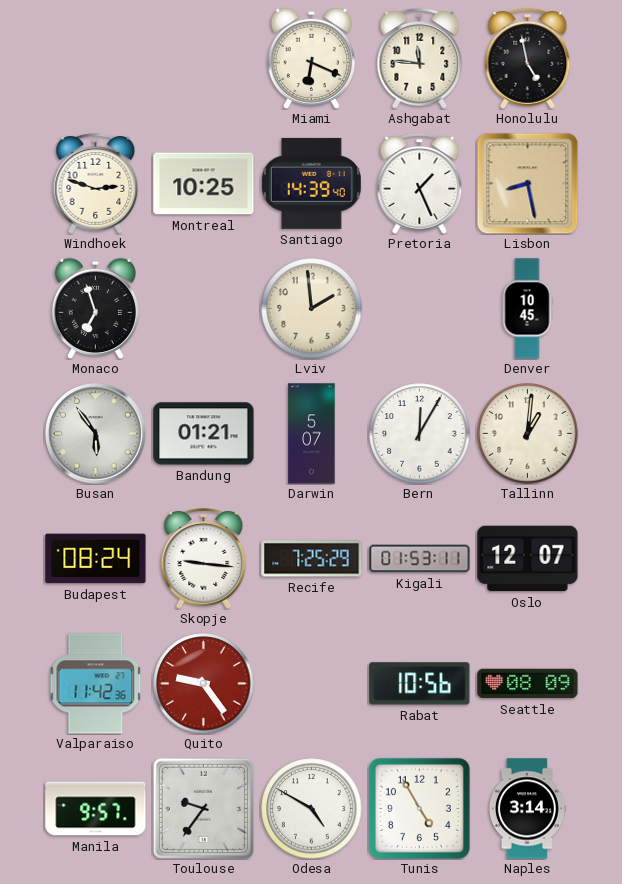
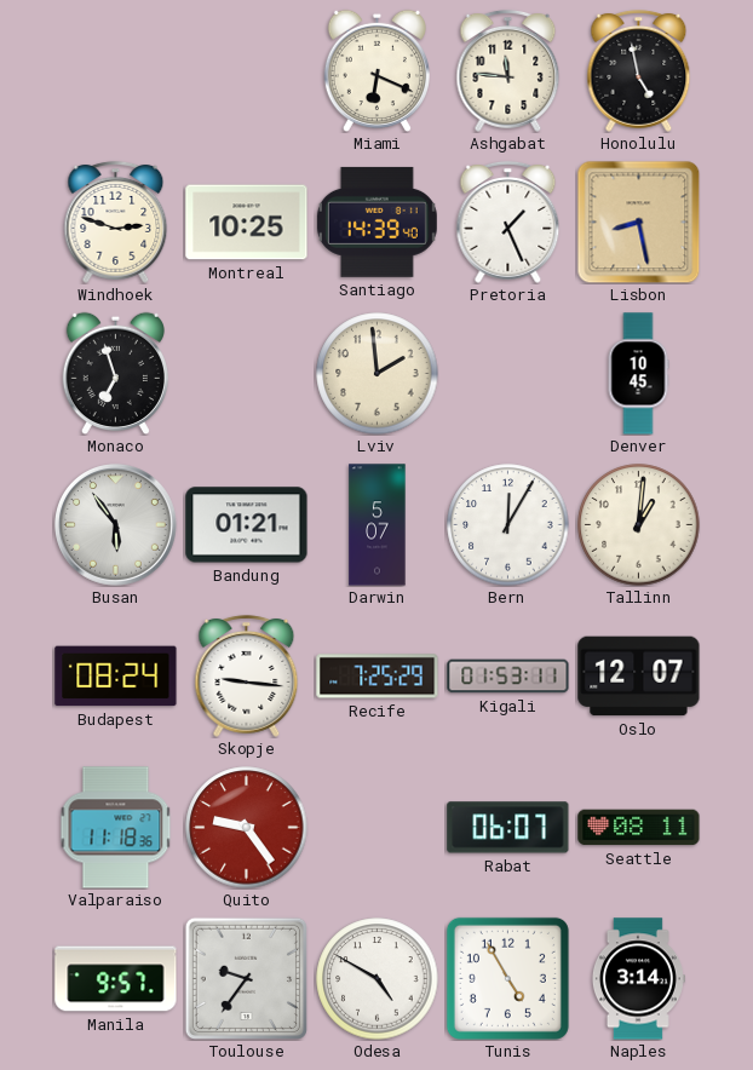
Valparaiso: 11:42 -> 11:18 (116, 828)
Rabat: 10:56 -> 06:07 (508, 828)
Seattle: 08:09 -> 08:11 (639, 828)
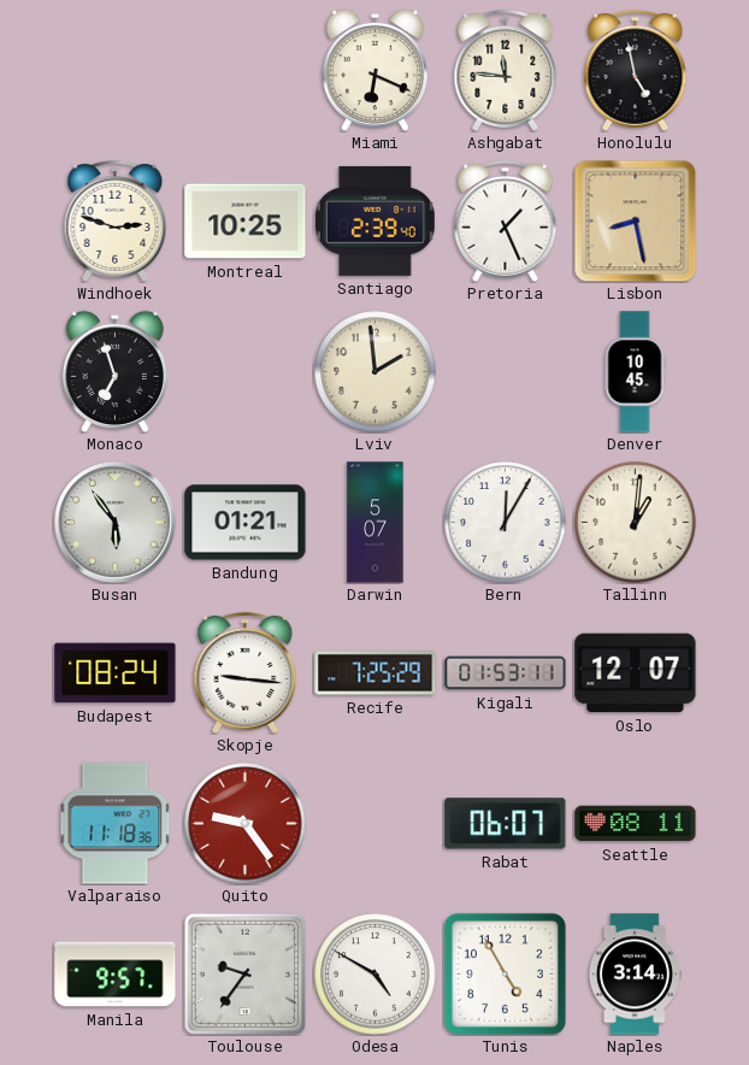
Santiago: 14:39 -> 2:39 (374, 220)
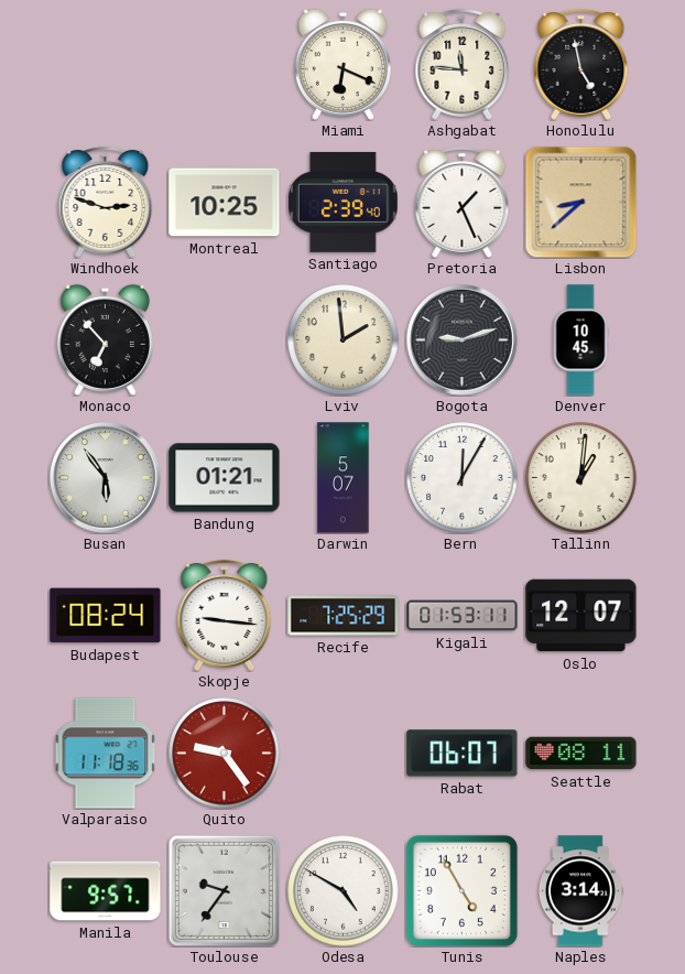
Lisbon: 8:28 -> 8:38 (580, 202)
Monaco: 6:57 -> 6:53 (105, 339)
Bogota: none -> 9:12 (463, 340)
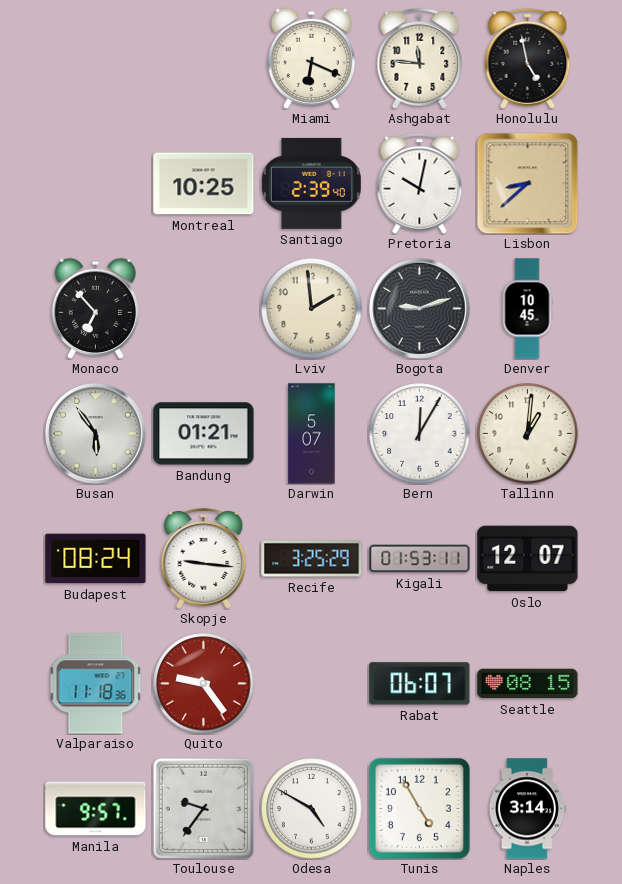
Windhoek: 2:48 -> none (106, 203)
Pretoria: 1:26 -> 10:02 (420, 184)
Recife: 7:25 -> 3:25 (312, 559)
Seattle: 08:11 -> 08:15 (528, 684)
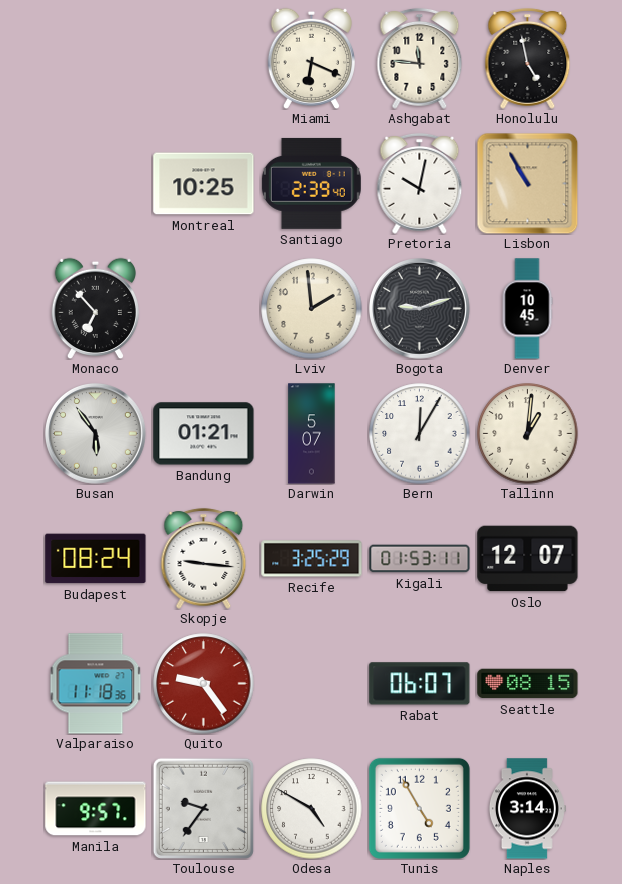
Lisbon: 8:38 -> 10:55 (527, 183)
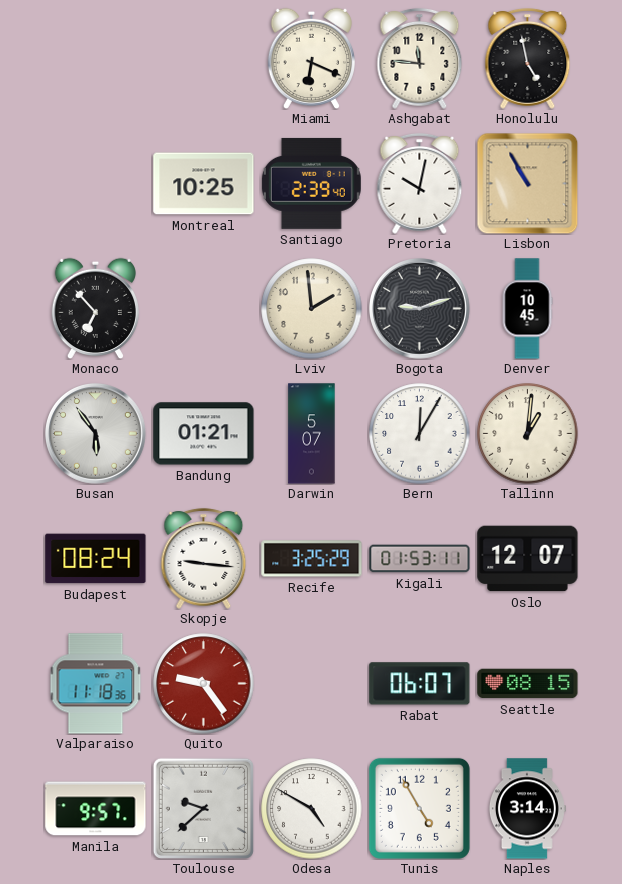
Toulouse: 9:36 -> 9:38 (203, 808)
